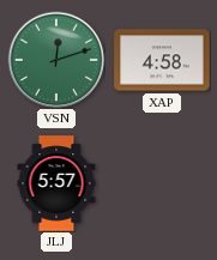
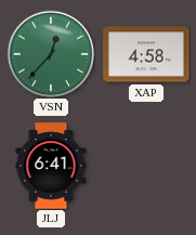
VSN: 12:12 -> 12:37 (51, 54)
JLJ: 5:57 -> 6:41 (51, 166)
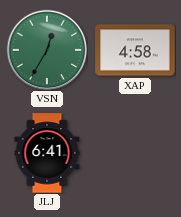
VSN: 12:37 -> 12:35 (47, 50)
